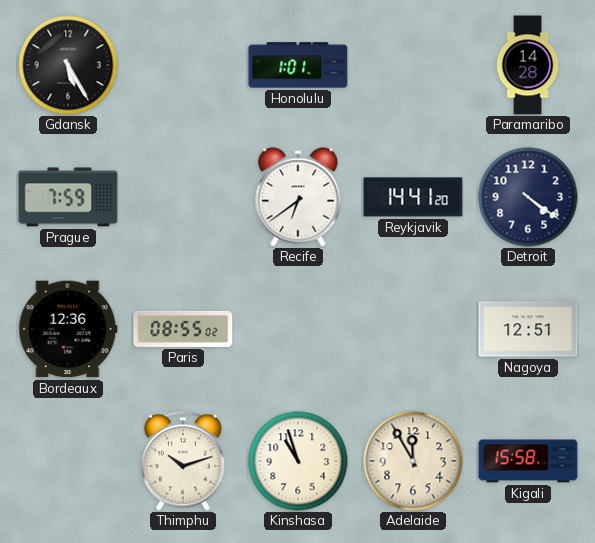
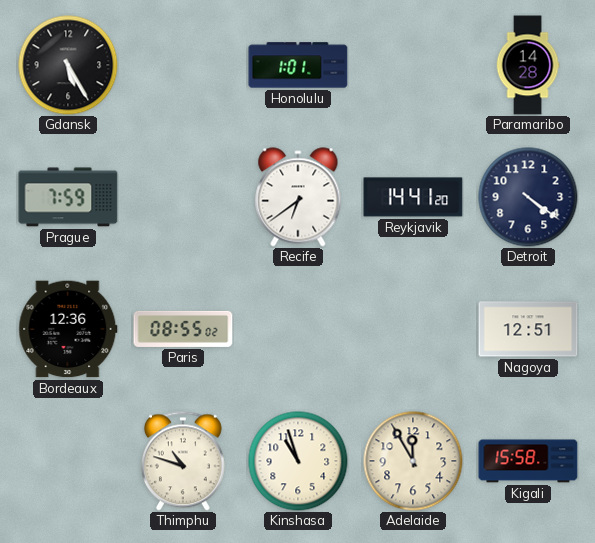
Thimphu: 10:12 -> 10:48 (183, 461)
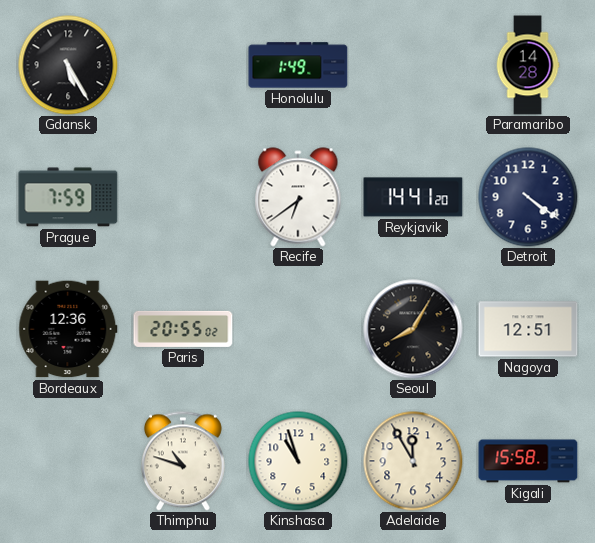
Honolulu: 1:01 -> 1:49 (298, 65)
Paris: 08:55 -> 20:55 (183, 329)
Seoul: none -> 8:05 (413, 329)
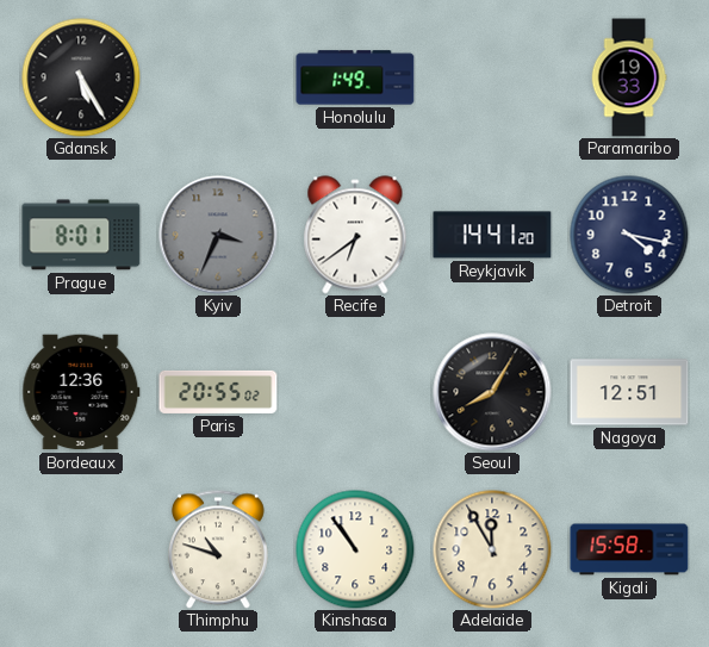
Paramaribo: 14:28 -> 19:33 (629, 77)
Prague: 7:59 -> 8:01 (81, 235)
Kyiv: none -> 3:34 (218, 235)
Detroit: 4:21 -> 4:17 (629, 235)
Kinshasa: 10:57 -> 10:54 (355, 549)
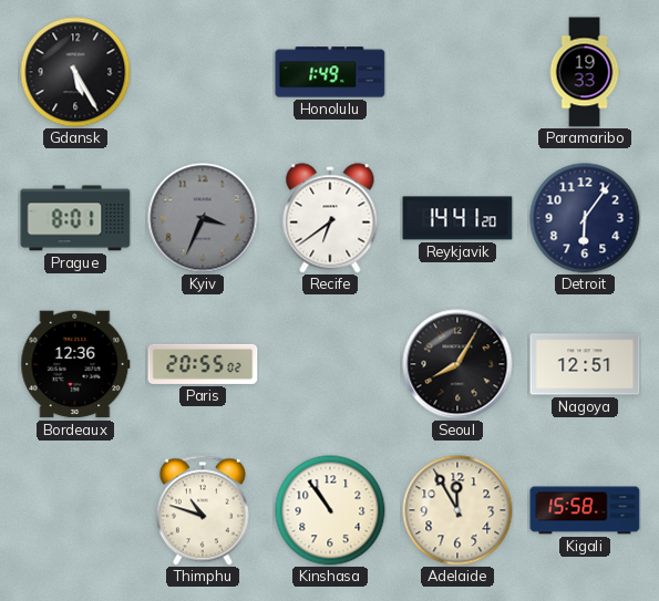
Detroit: 4:17 -> 6:06 (585, 218)
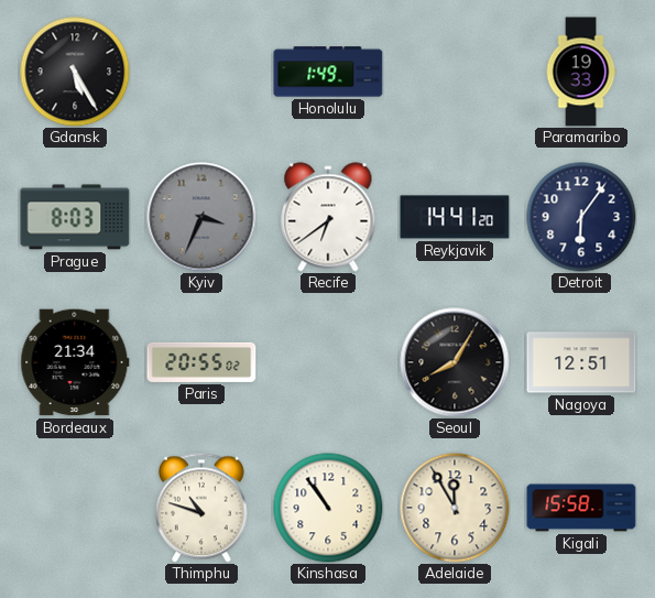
Prague: 8:01 -> 8:03 (75, 217)
Bordeaux: 12:36 -> 21:34 (75, 362)
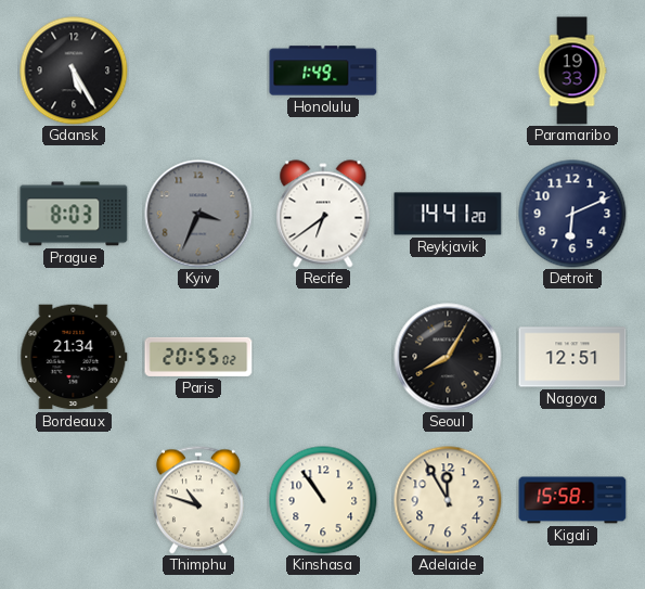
Detroit: 6:06 -> 6:11 (572, 214)
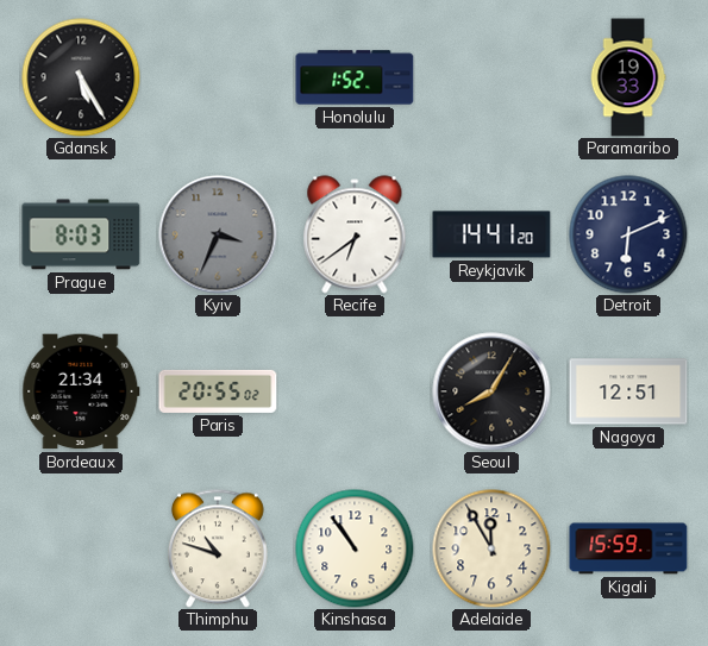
Honolulu: 1:49 -> 1:52 (355, 77)
Kigali: 15:58 -> 15:59 (628, 548)
